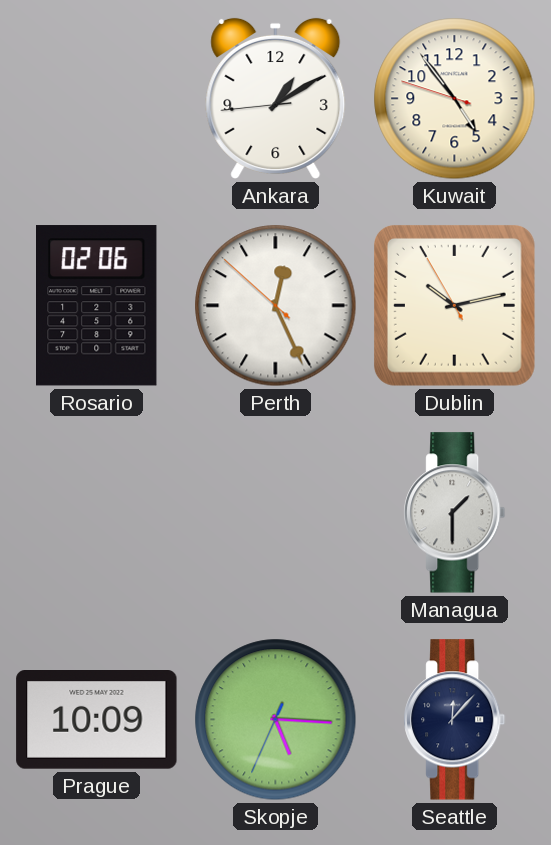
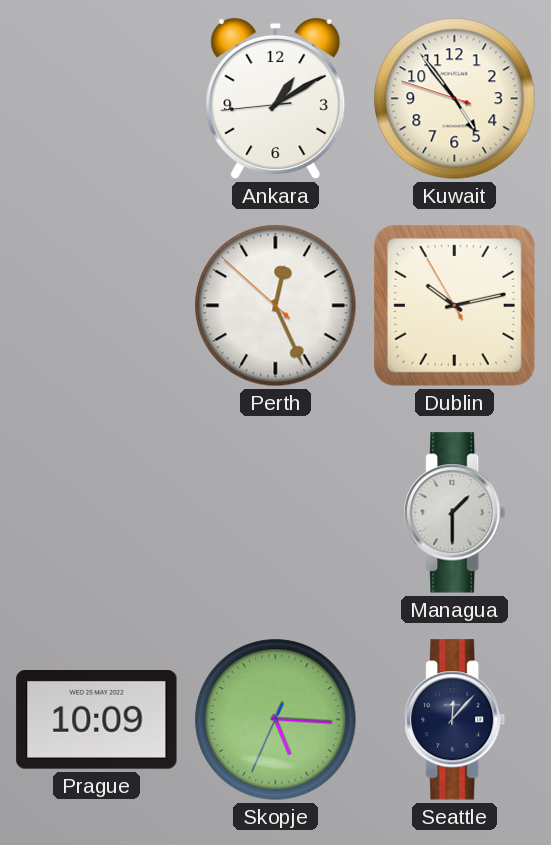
Rosario: 02:06 -> none (97, 306)
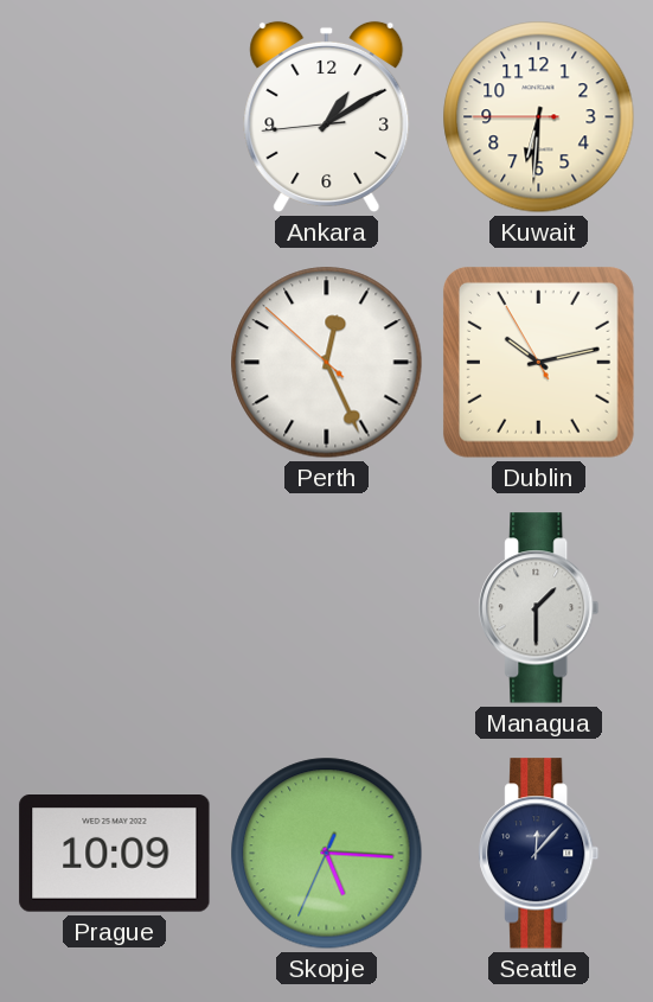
Kuwait: 4:53 -> 6:30 (539, 117)
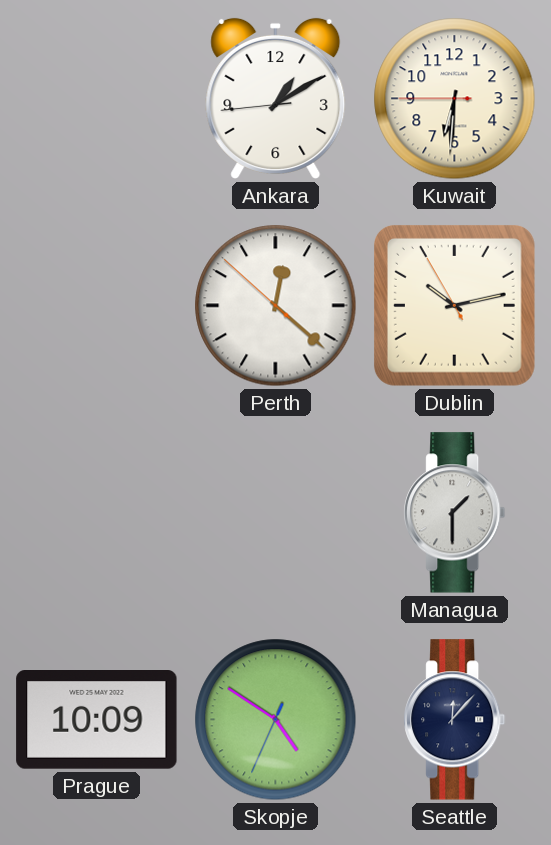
Perth: 12:25 -> 12:21 (276, 306)
Skopje: 5:15 -> 4:50 (276, 720)
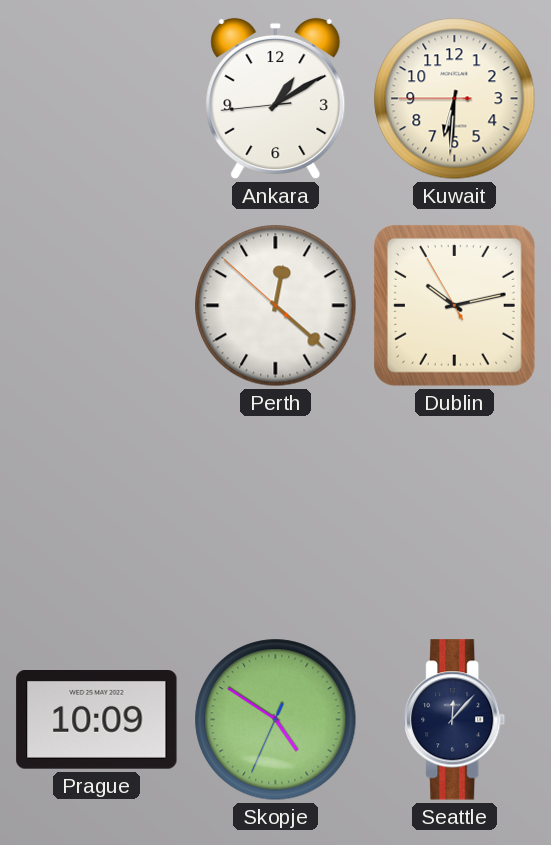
Managua: 1:30 -> none (455, 513)
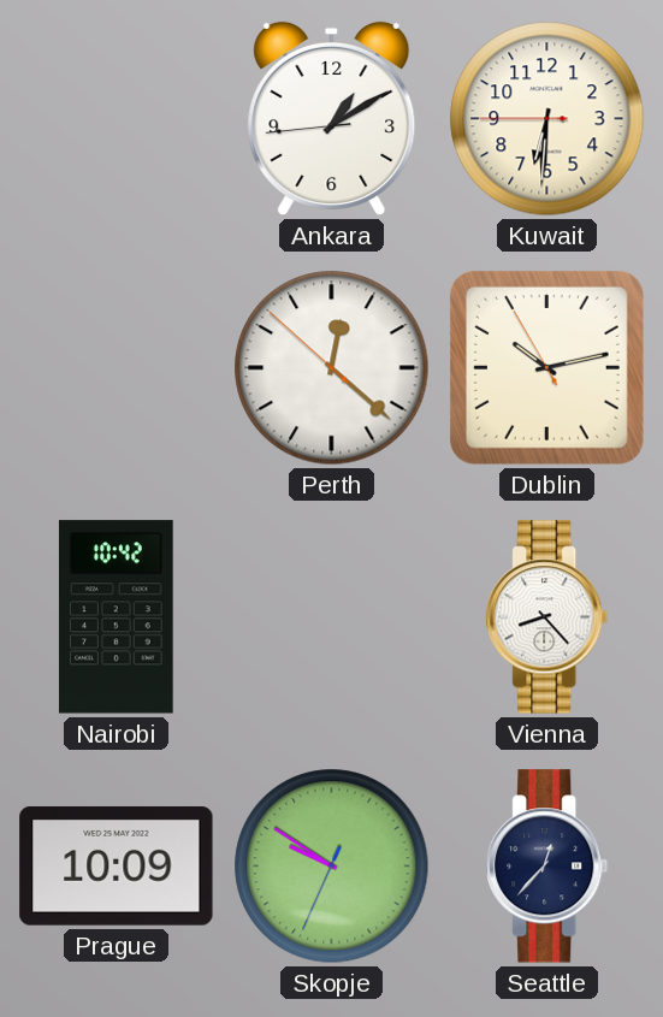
Nairobi: none -> 10:42 (116, 617)
Vienna: none -> 8:23 (547, 617)
Skopje: 4:50 -> 9:50 (332, 867)
Seattle: 12:07 -> 12:37 (547, 867)
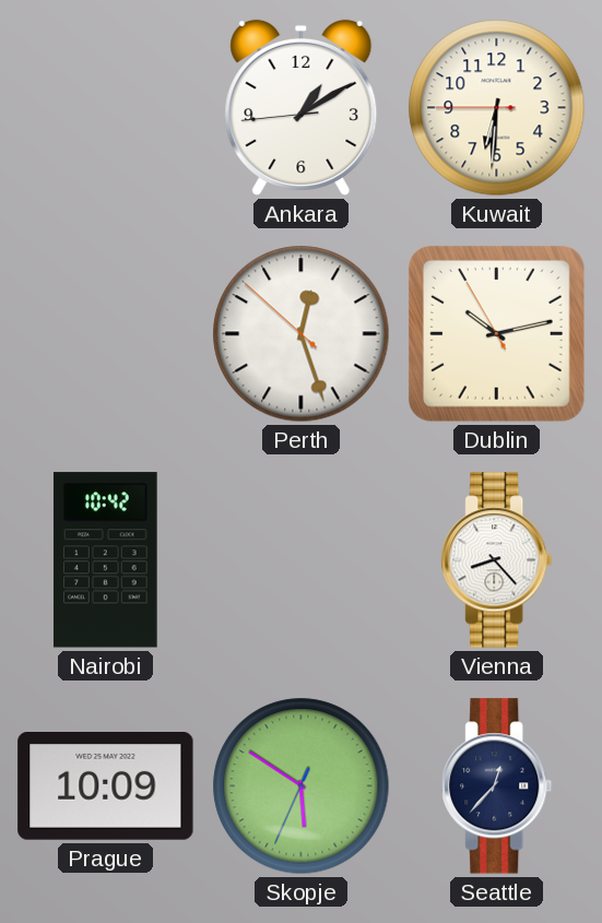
Perth: 12:21 -> 12:26 (302, 334)
Skopje: 9:50 -> 5:50 (302, 786)
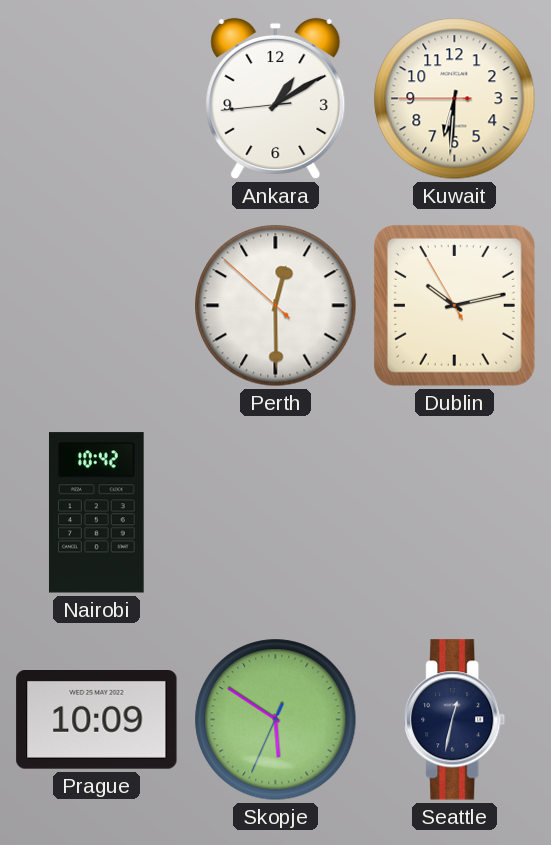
Perth: 12:26 -> 12:29 (276, 306)
Vienna: 8:23 -> none (497, 560)
Seattle: 12:37 -> 12:32 (455, 720)
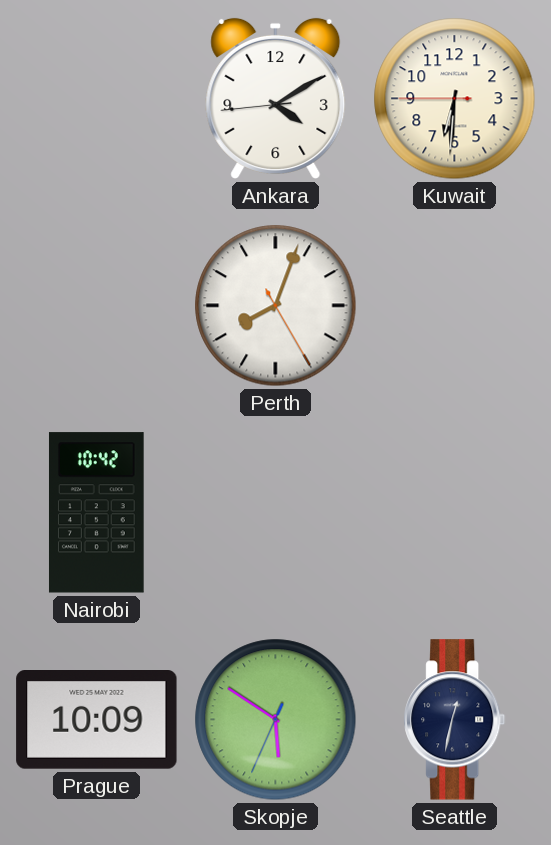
Ankara: 1:09 -> 4:09 (276, 98)
Perth: 12:29 -> 8:03 (276, 306)
Dublin: 10:12 -> none (454, 305)
